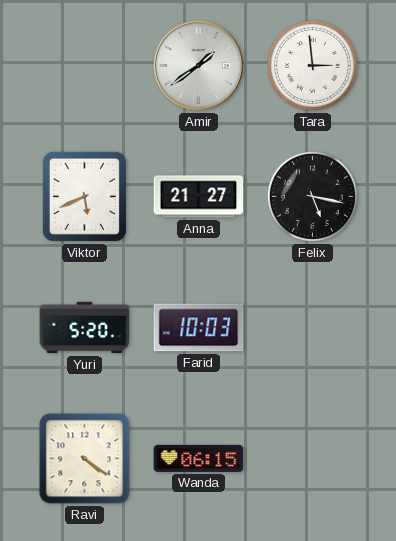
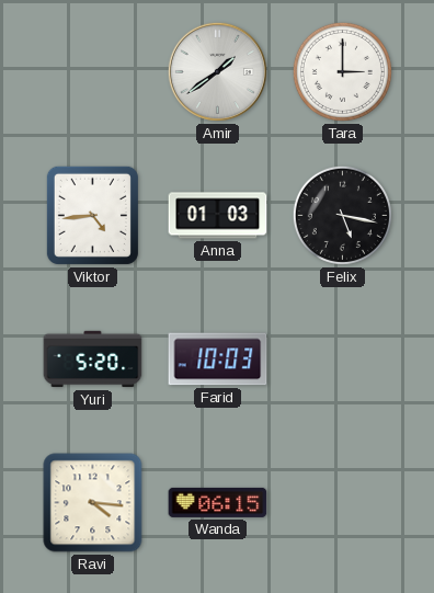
Tara: 2:59 -> 3:00 (342, 71)
Viktor: 5:41 -> 4:44 (92, 215)
Anna: 21:27 -> 01:03 (218, 216)
Ravi: 4:21 -> 4:16 (93, 503)
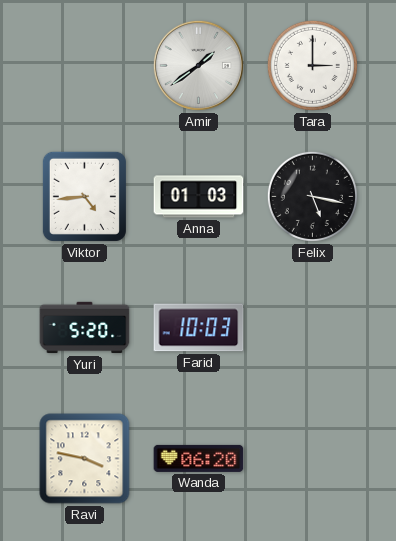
Ravi: 4:16 -> 3:47 (85, 459)
Wanda: 06:15 -> 06:20 (199, 458)
